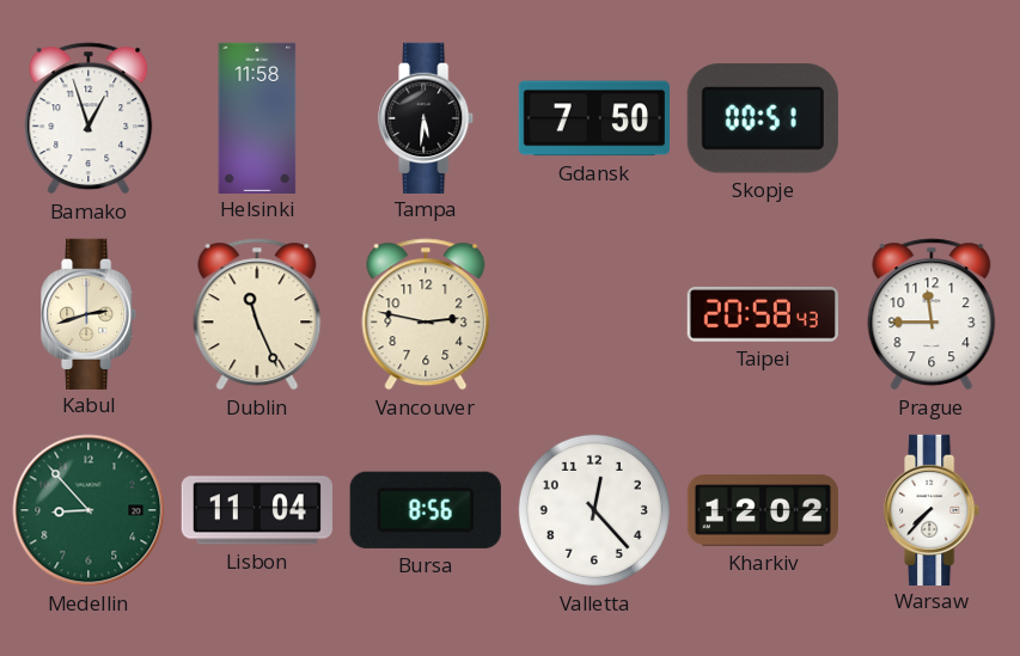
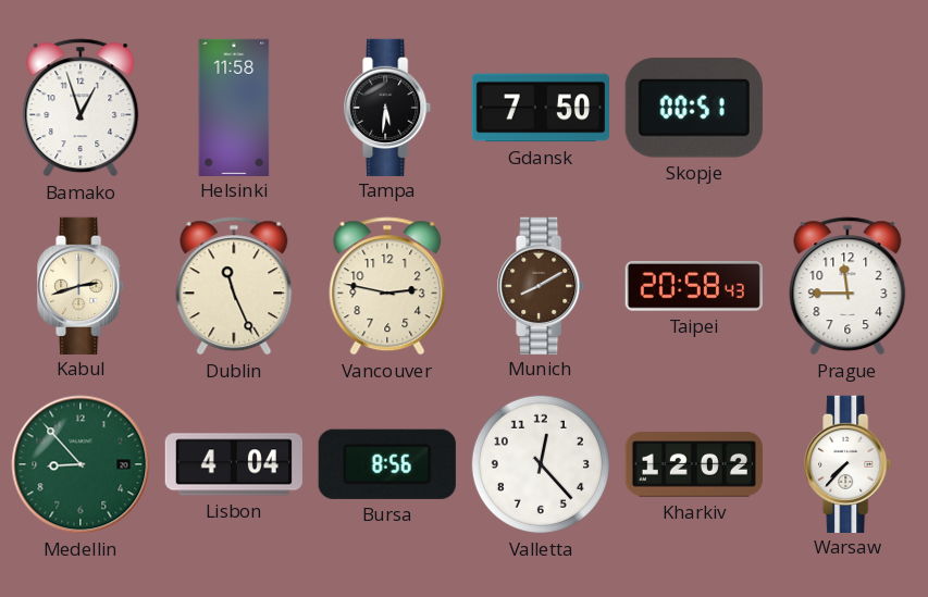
Munich: none -> 8:10 (542, 285)
Lisbon: 11:04 -> 4:04 (234, 464)
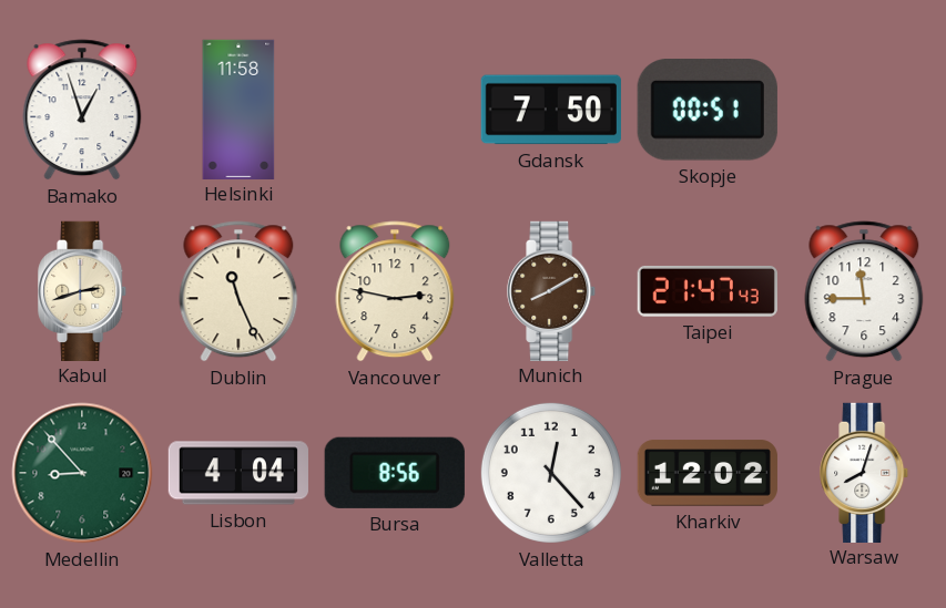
Tampa: 5:31 -> none (388, 107)
Taipei: 20:58 -> 21:47 (708, 291)
Warsaw: 7:37 -> 8:03 (865, 472)
